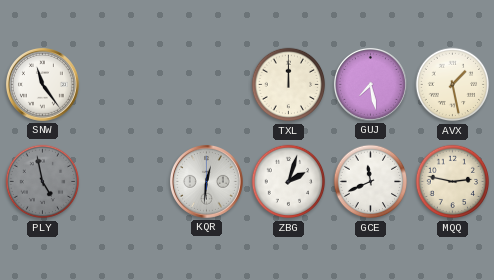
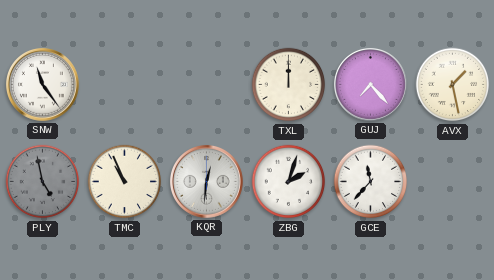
GUJ: 7:28 -> 7:23 (371, 85)
TMC: none -> 10:56 (125, 182)
GCE: 11:41 -> 11:37 (371, 182)
MQQ: 2:47 -> none (453, 182)
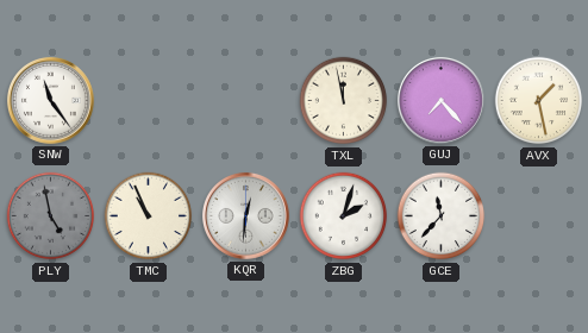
TXL: 12:00 -> 11:58 (344, 101)
